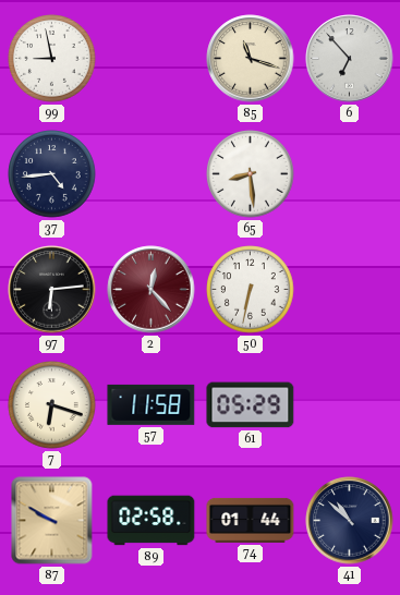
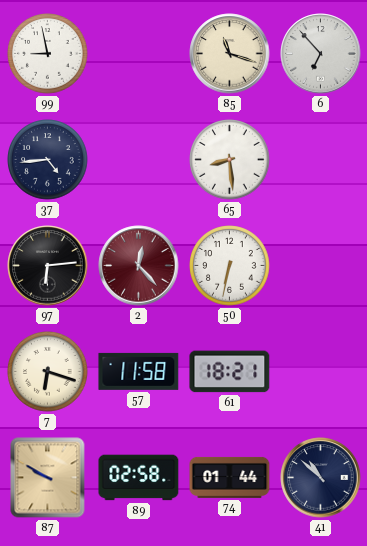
61: 05:29 -> 18:21 (230, 372)
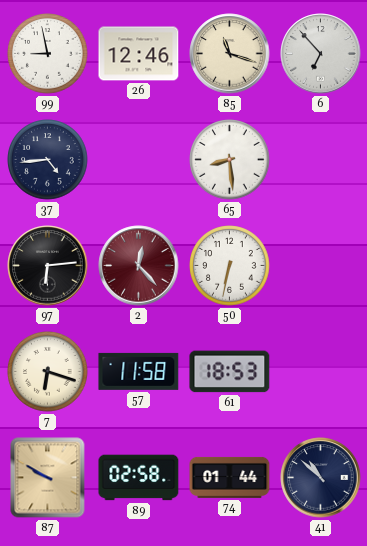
26: none -> 12:46 (139, 54)
61: 18:21 -> 18:53 (230, 372)
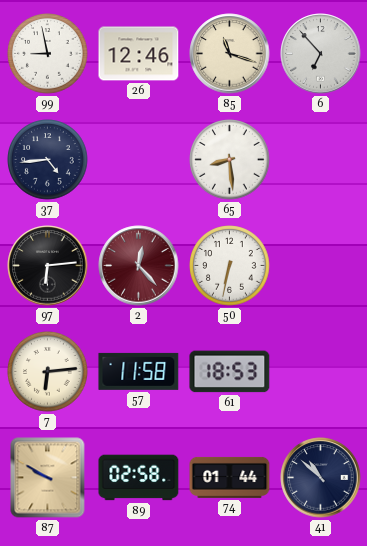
7: 6:18 -> 6:14 (48, 372)
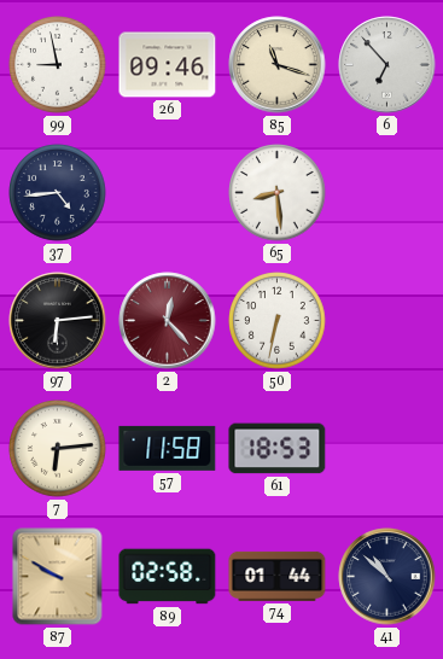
26: 12:46 -> 09:46 (168, 65)
